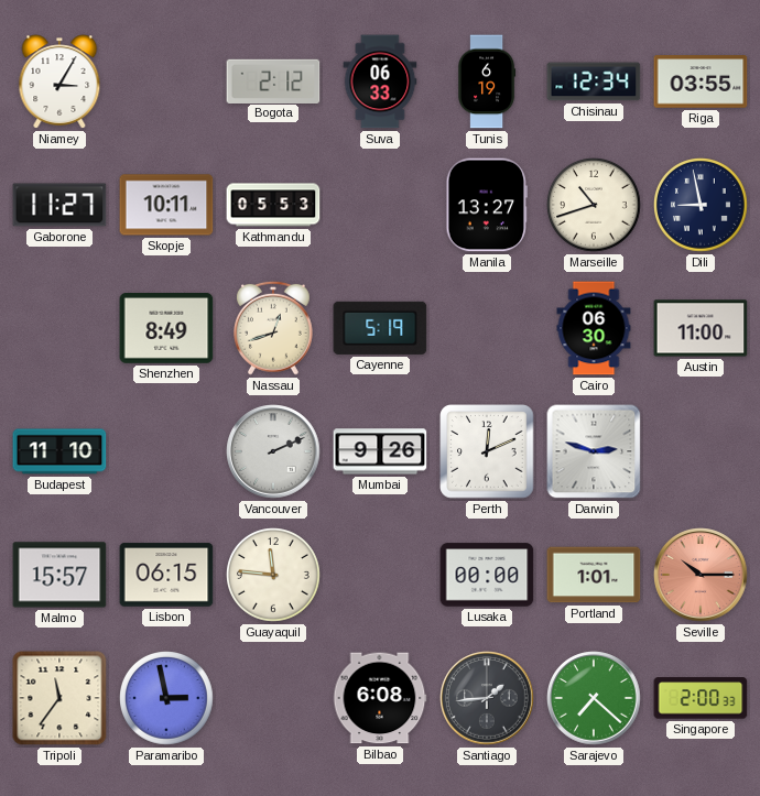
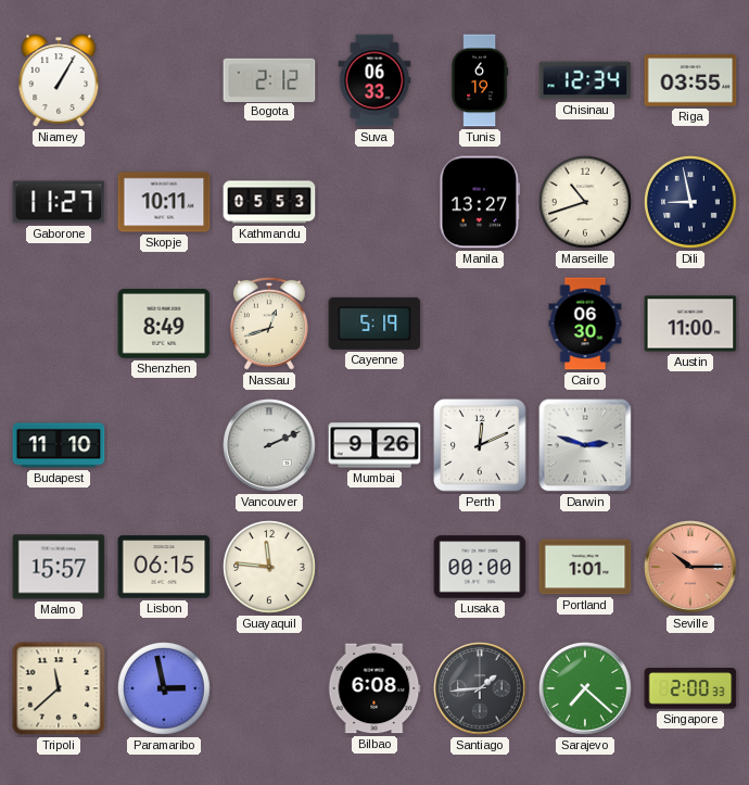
Niamey: 3:05 -> 1:05 (59, 80)
Tripoli: 11:36 -> 11:38 (59, 688)
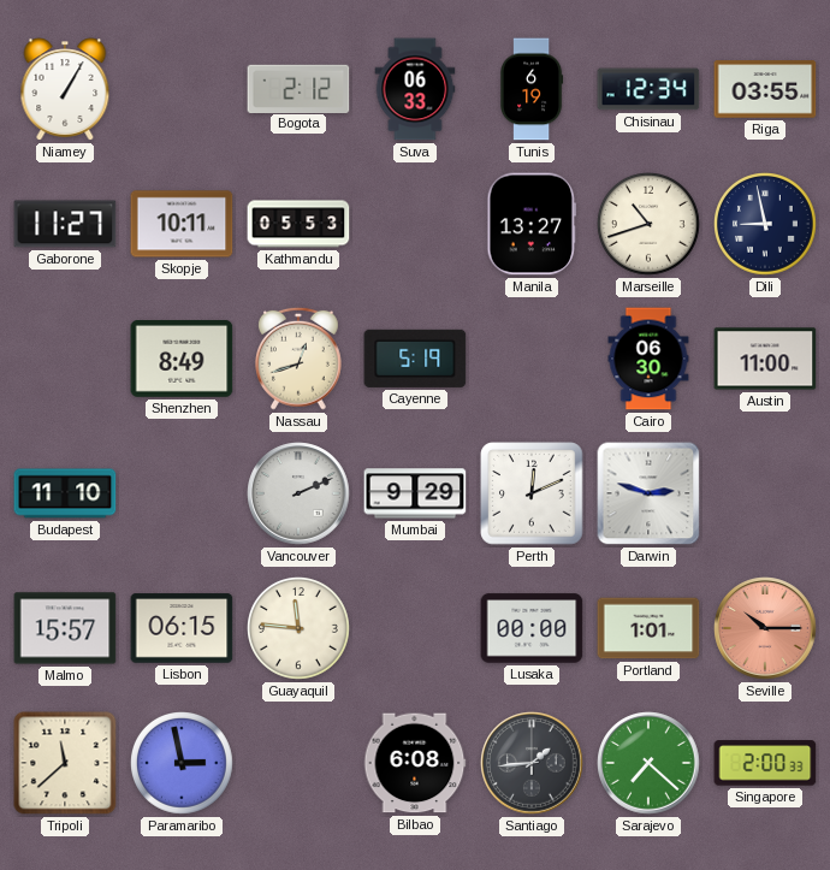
Mumbai: 9:26 -> 9:29 (415, 493)
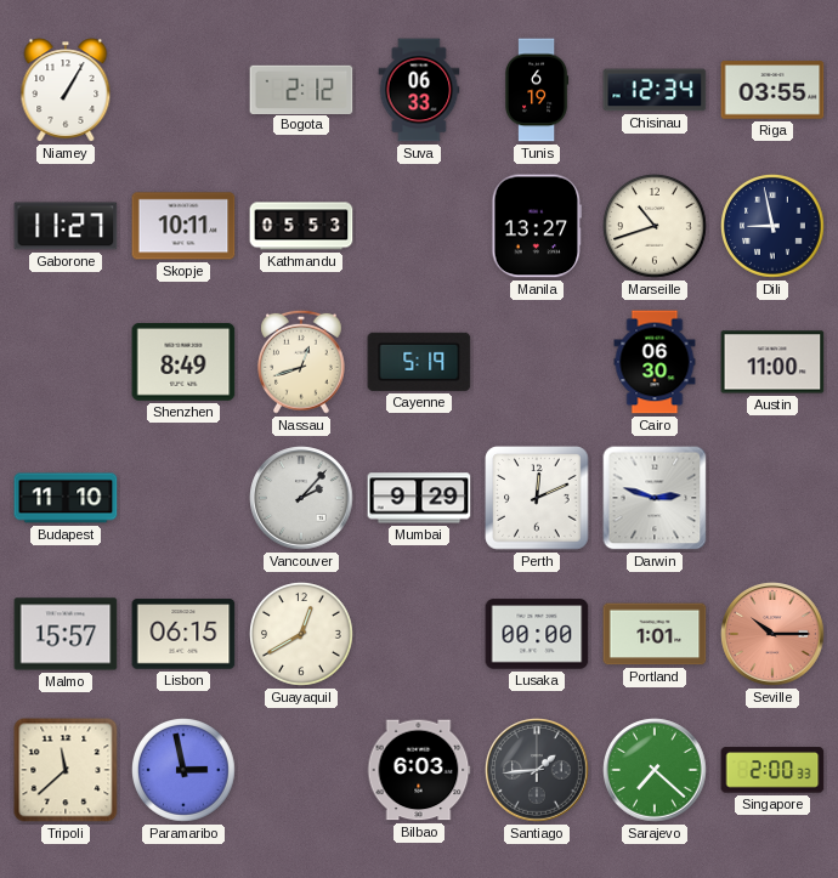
Vancouver: 2:11 -> 2:07 (301, 498)
Guayaquil: 11:46 -> 12:40 (302, 635)
Bilbao: 6:08 -> 6:03 (419, 770)
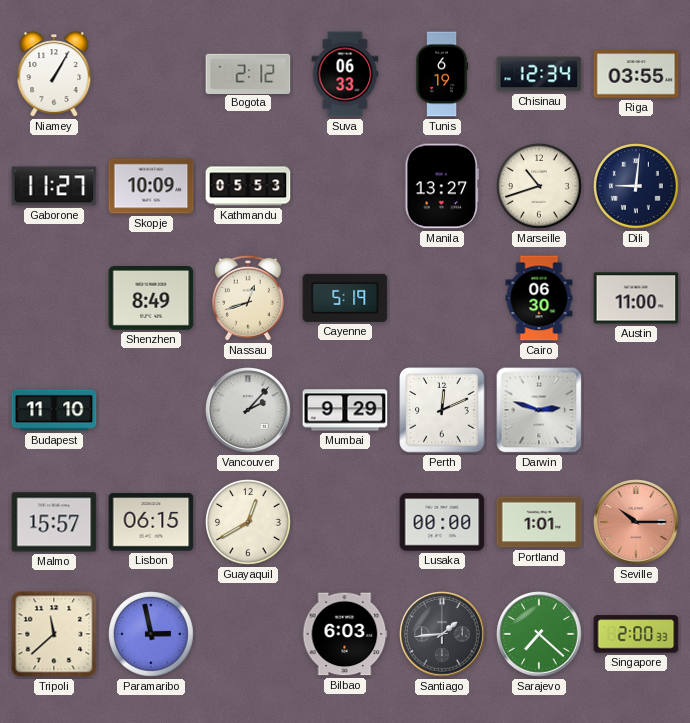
Skopje: 10:11 -> 10:09 (151, 186)
Dili: 8:58 -> 9:01 (637, 187)
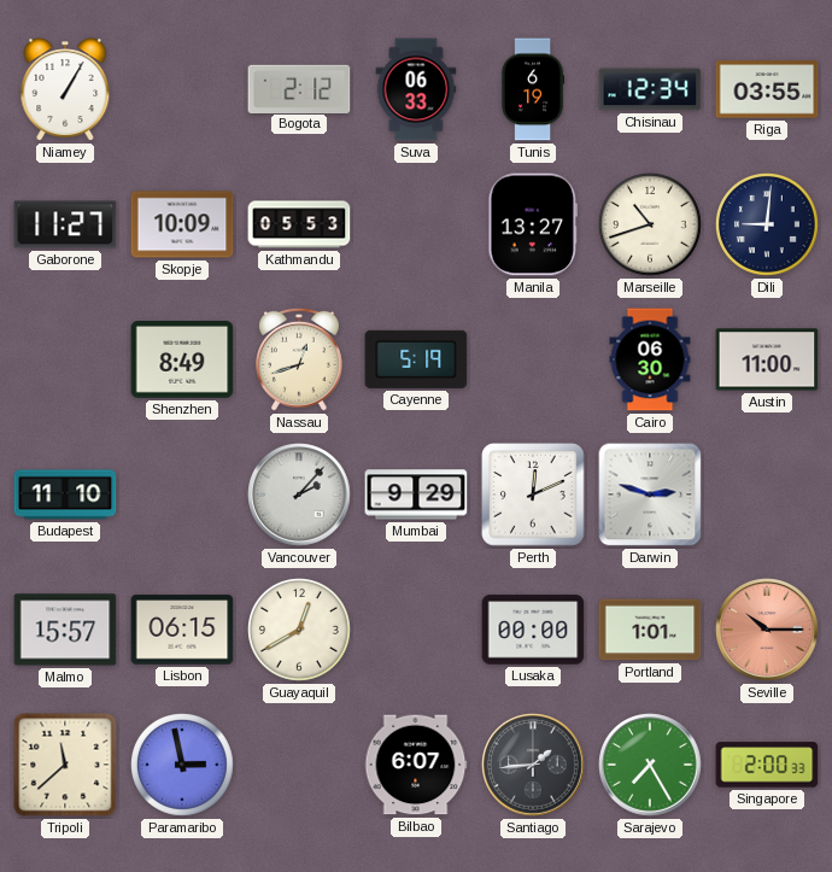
Bilbao: 6:03 -> 6:07 (416, 765)
Sarajevo: 7:22 -> 7:25 (650, 765)
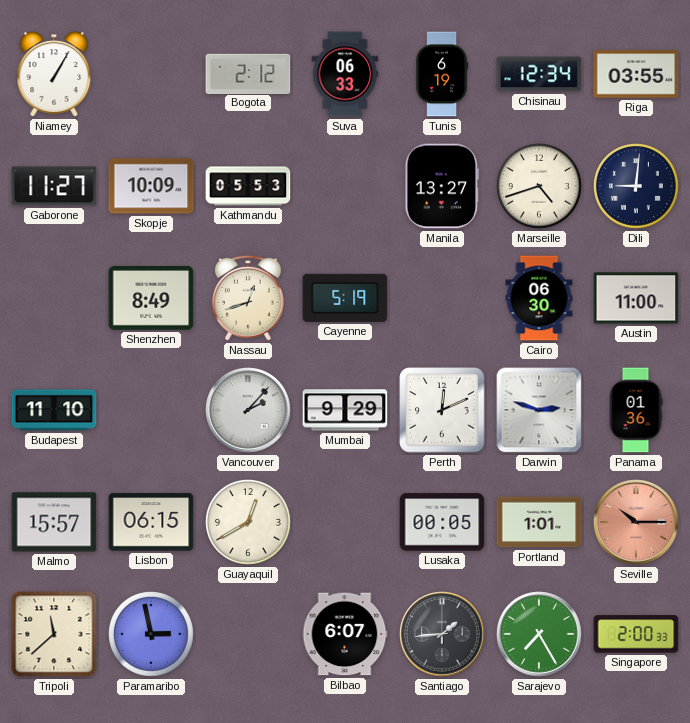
Marseille: 10:42 -> 4:42 (540, 187)
Panama: none -> 01:36 (636, 410)
Lusaka: 00:00 -> 00:05 (442, 522)
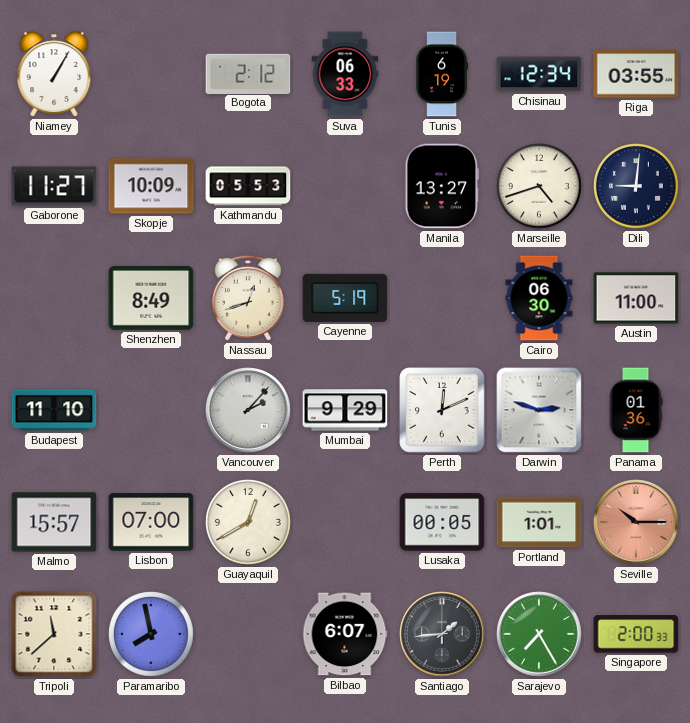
Lisbon: 06:15 -> 07:00 (151, 522)
Paramaribo: 2:58 -> 7:58 (152, 635)
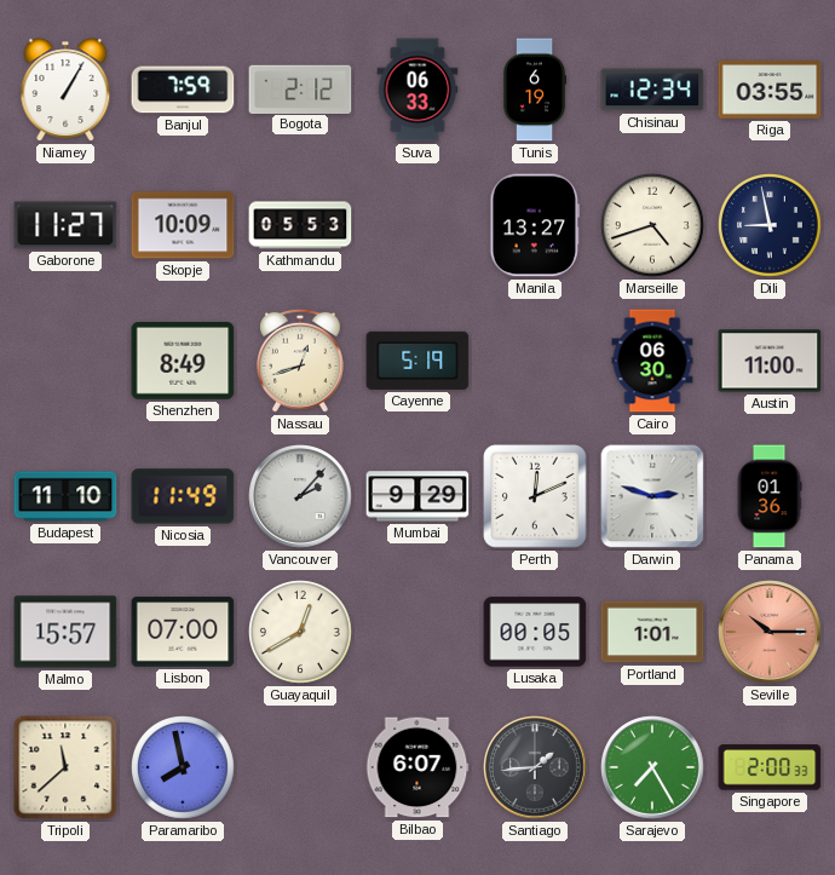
Banjul: none -> 7:59 (183, 90)
Dili: 9:01 -> 8:58 (771, 226)
Nicosia: none -> 11:49 (183, 496)
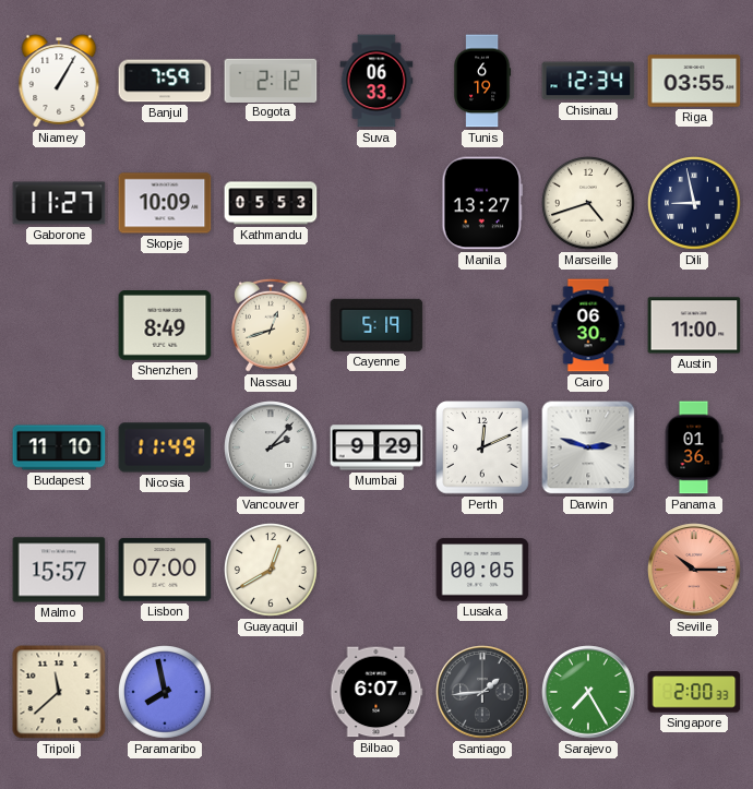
Portland: 1:01 -> none (652, 632)
